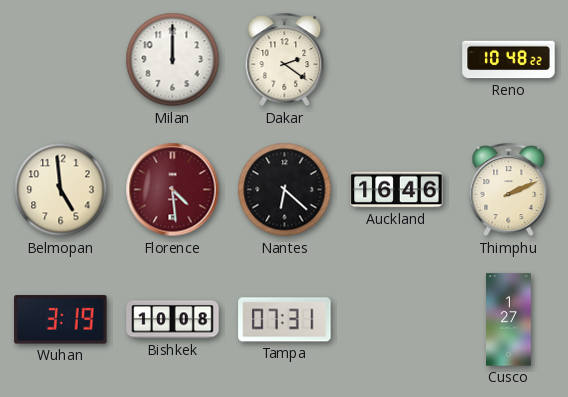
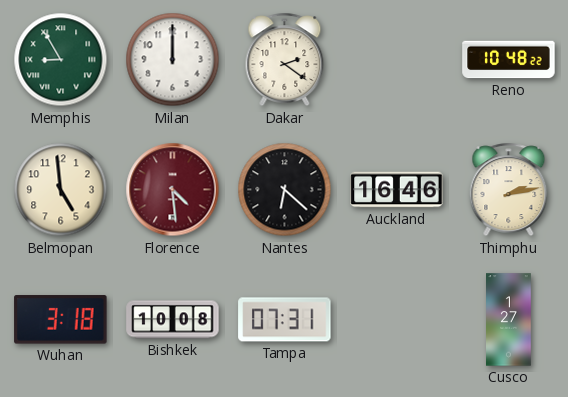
Memphis: none -> 8:55 (61, 60)
Thimphu: 2:11 -> 2:13 (509, 190)
Wuhan: 3:19 -> 3:18 (61, 320)
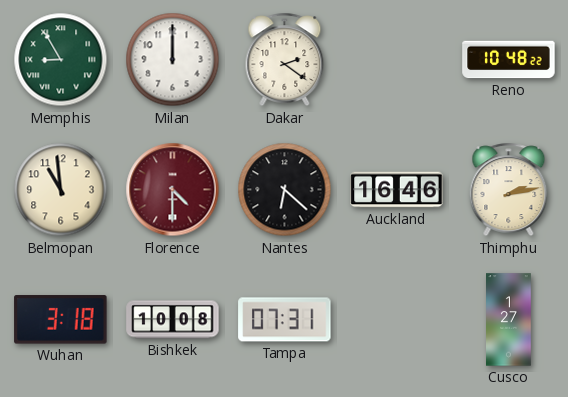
Belmopan: 4:59 -> 10:59 (61, 190)
Florence: 4:29 -> 4:30 (173, 190)
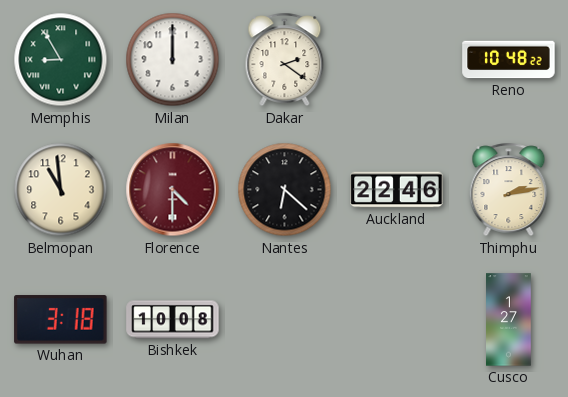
Auckland: 16:46 -> 22:46 (397, 190)
Tampa: 07:31 -> none (285, 320)
